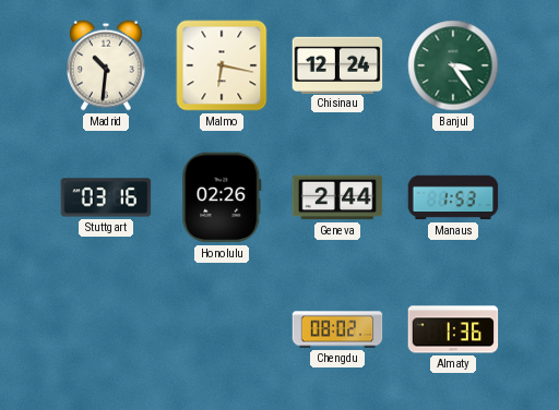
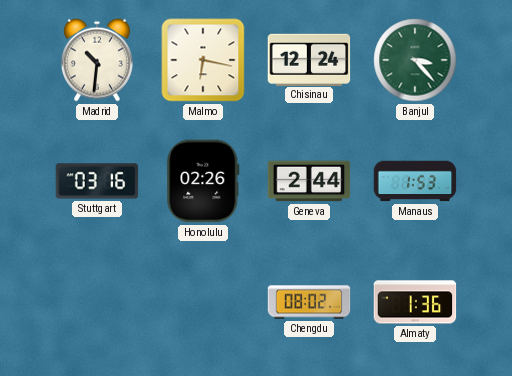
Banjul: 3:24 -> 3:23 (415, 60)
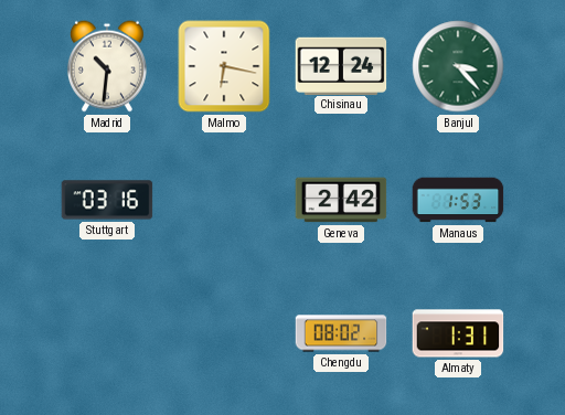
Honolulu: 02:26 -> none (203, 181)
Geneva: 2:44 -> 2:42 (341, 200)
Almaty: 1:36 -> 1:31 (458, 333)
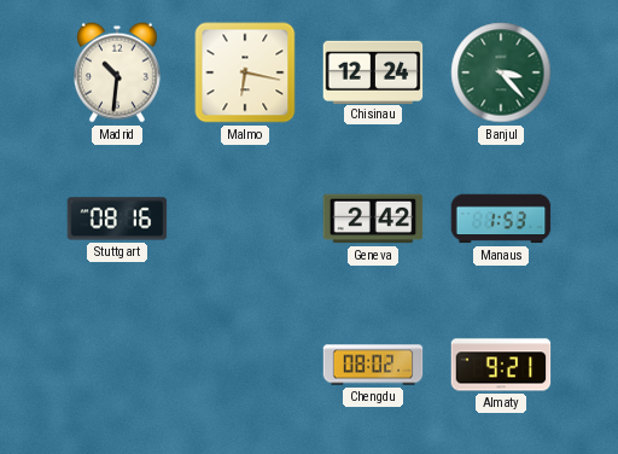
Stuttgart: 03:16 -> 08:16 (117, 219)
Almaty: 1:31 -> 9:21 (501, 365)
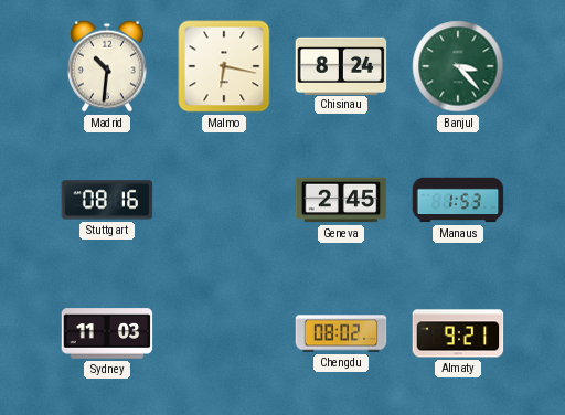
Chisinau: 12:24 -> 8:24 (341, 65)
Geneva: 2:42 -> 2:45 (341, 200)
Sydney: none -> 11:03 (107, 333)
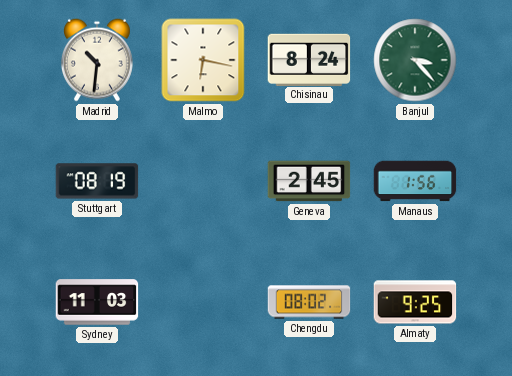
Stuttgart: 08:16 -> 08:19 (97, 181)
Manaus: 1:53 -> 1:56 (415, 181)
Almaty: 9:21 -> 9:25 (415, 302)
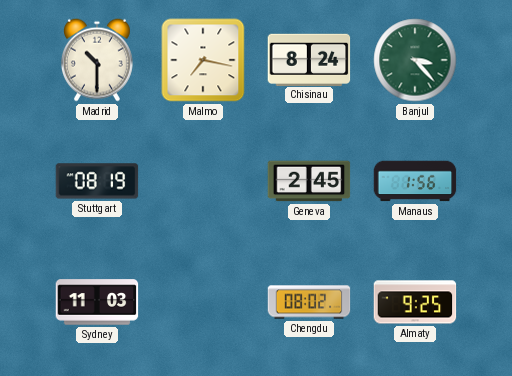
Madrid: 10:31 -> 10:30 (97, 60)
Malmo: 6:17 -> 7:17 (203, 60)
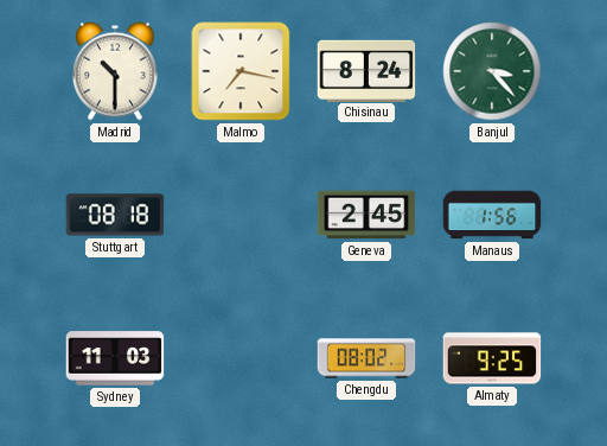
Stuttgart: 08:19 -> 08:18 (115, 215)
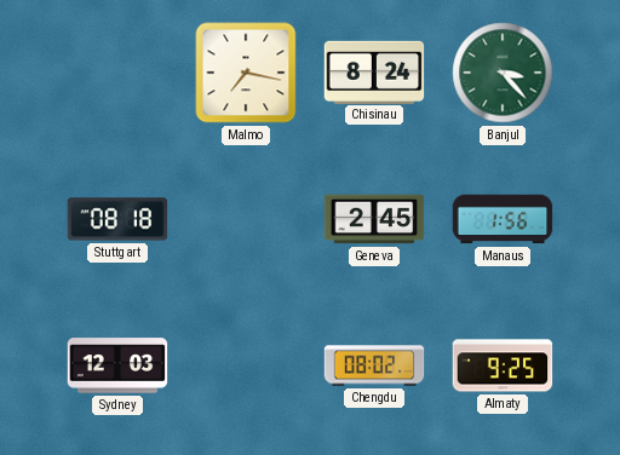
Madrid: 10:30 -> none (115, 71)
Sydney: 11:03 -> 12:03 (117, 365)
